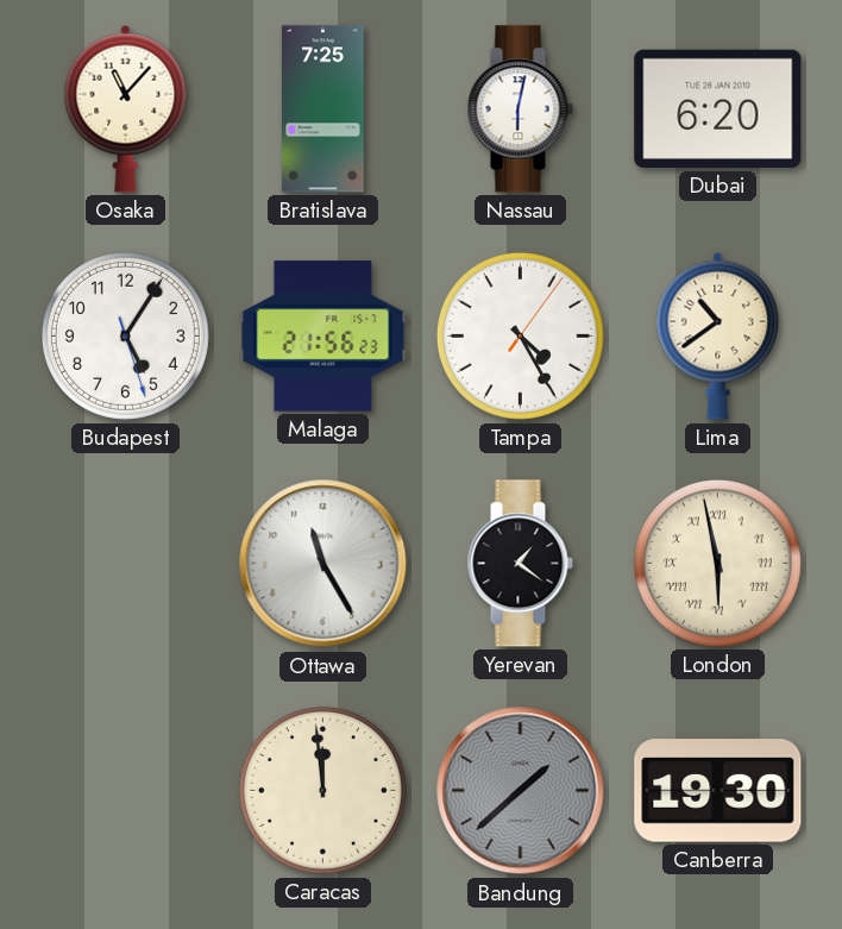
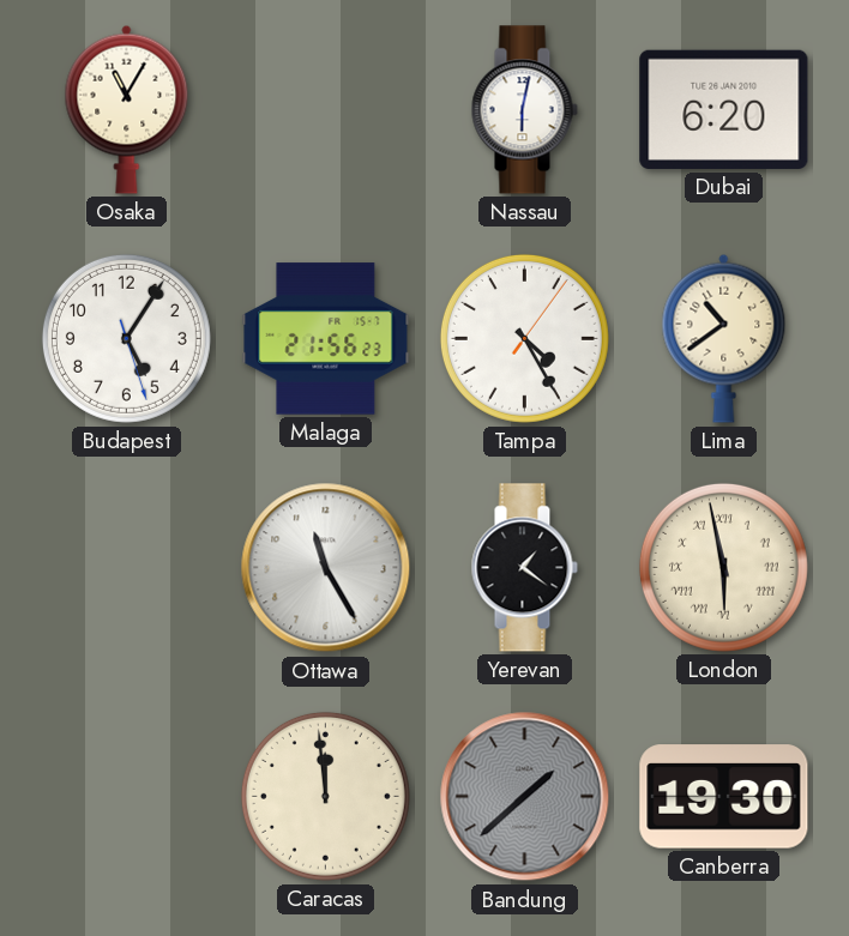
Osaka: 11:07 -> 11:05 (127, 109)
Bratislava: 7:25 -> none (323, 109)
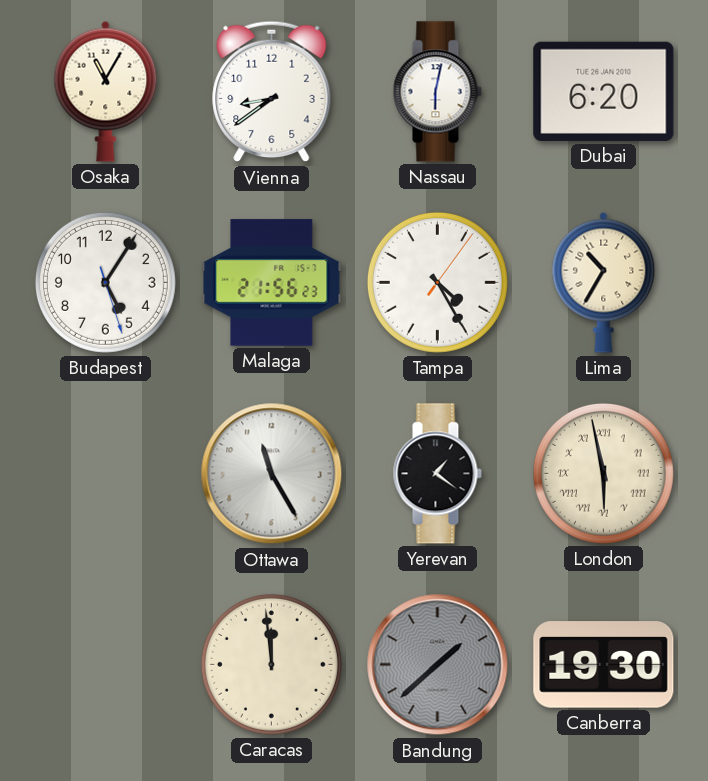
Vienna: none -> 8:39 (272, 92)
Lima: 10:39 -> 10:35 (604, 282)
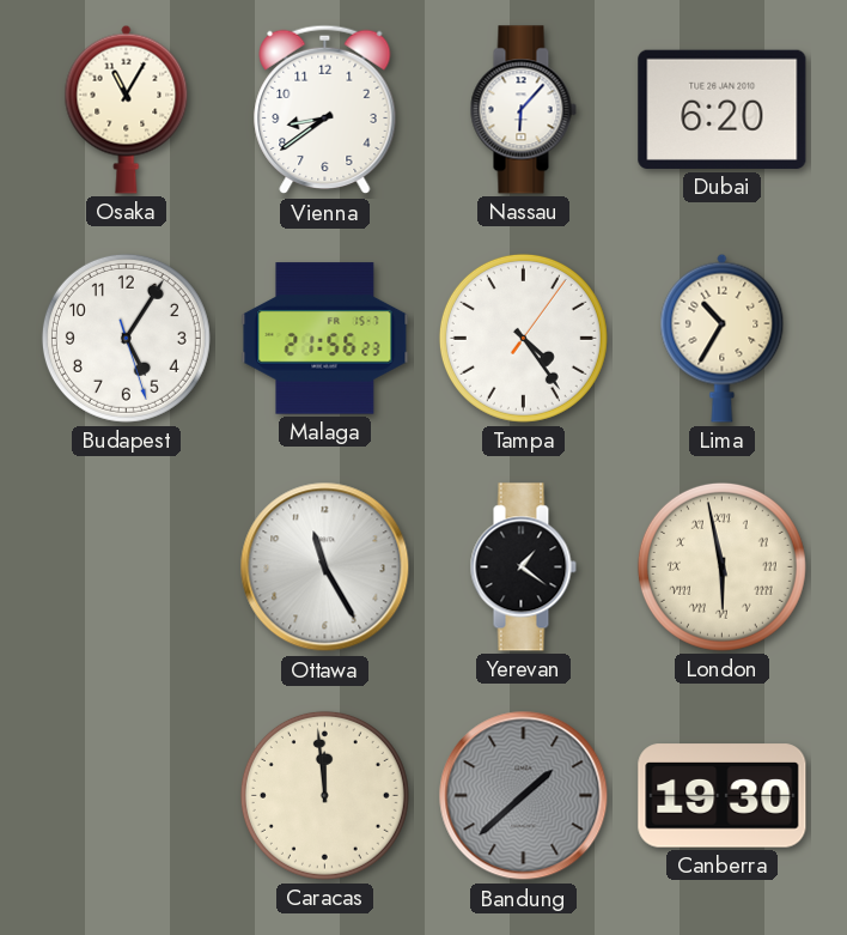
Nassau: 6:02 -> 6:07 (523, 110)
Tampa: 4:25 -> 4:24 (523, 338)
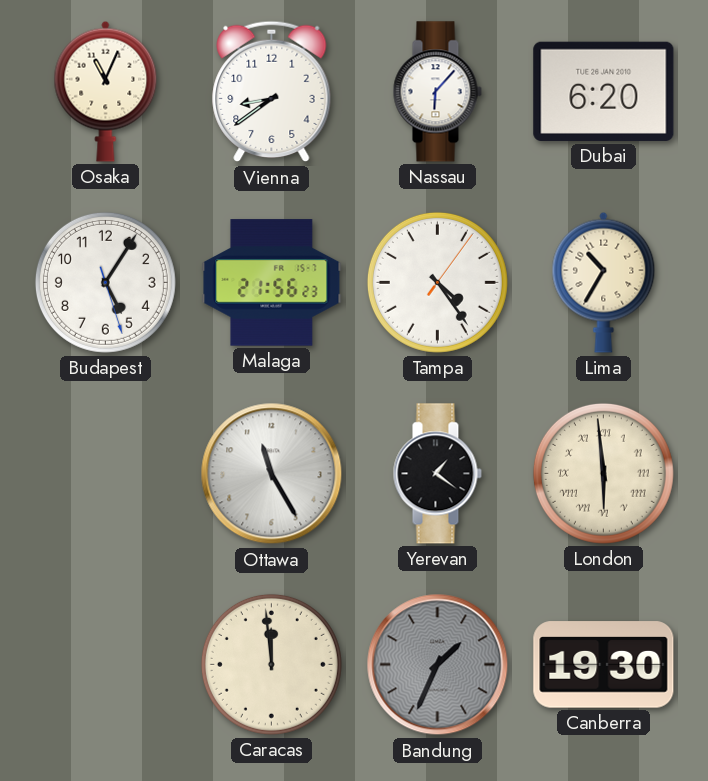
Osaka: 11:05 -> 11:04 (106, 91)
London: 5:58 -> 5:59 (603, 473)
Bandung: 1:38 -> 1:34 (438, 665)
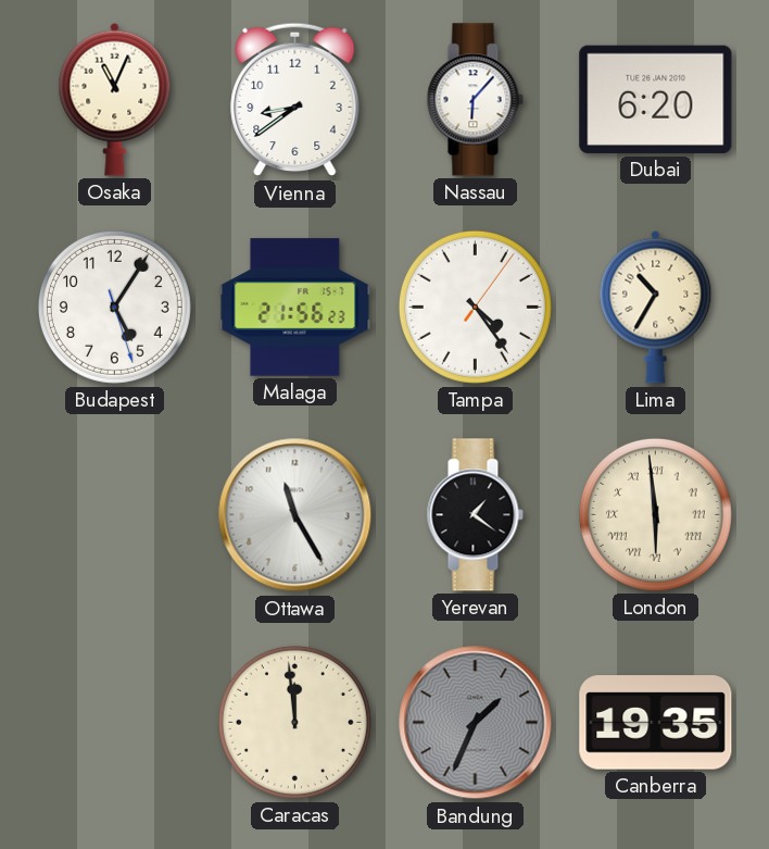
Canberra: 19:30 -> 19:35 (656, 723)
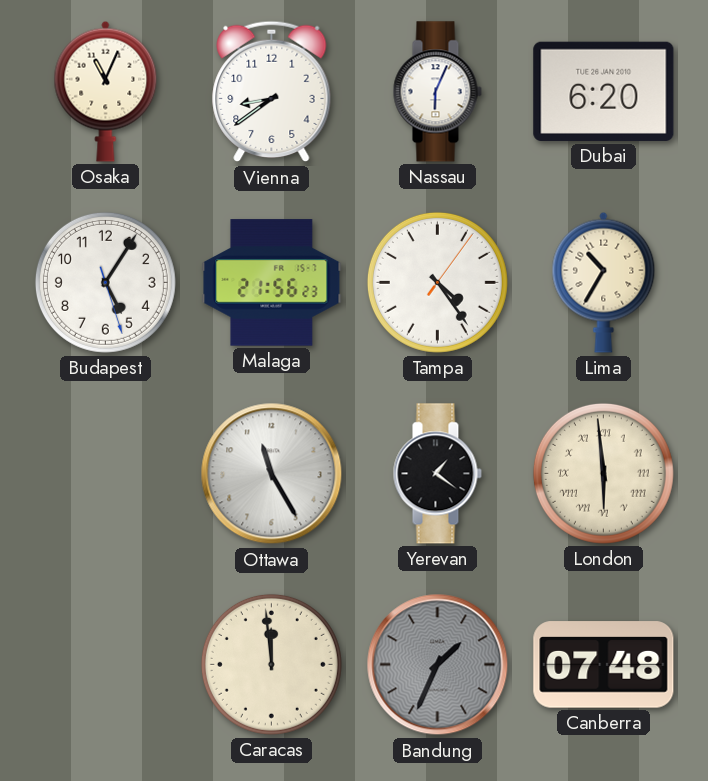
Nassau: 6:07 -> 6:04 (437, 92)
Canberra: 19:35 -> 07:48 (604, 665)
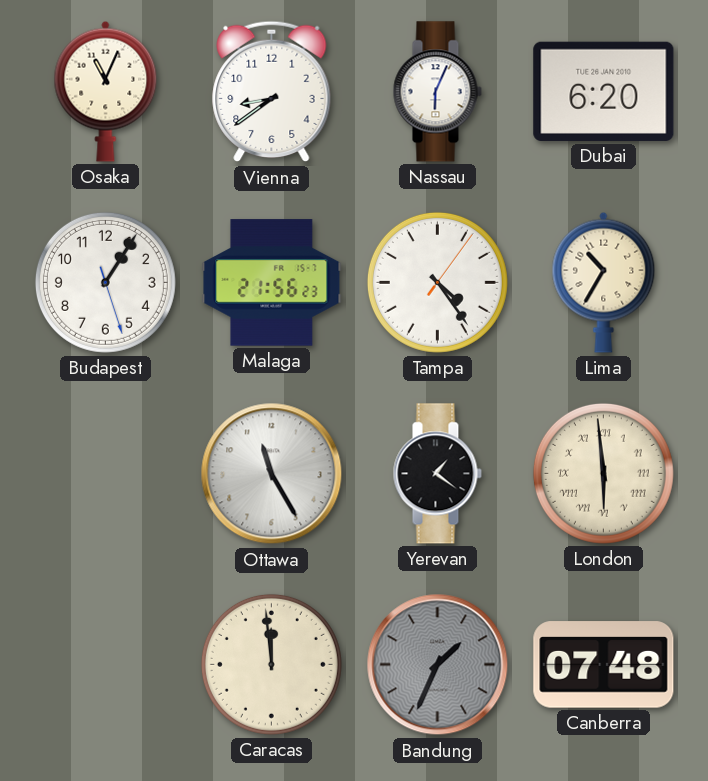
Budapest: 5:05 -> 1:05 (105, 282)
